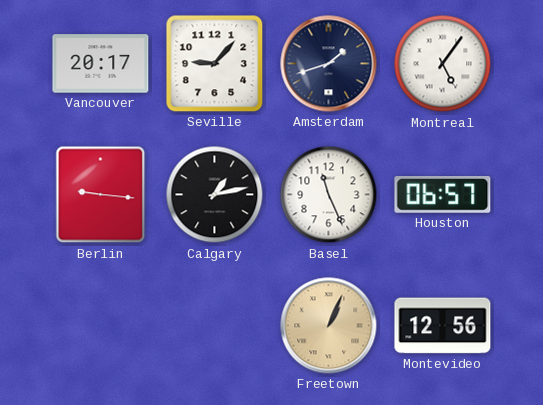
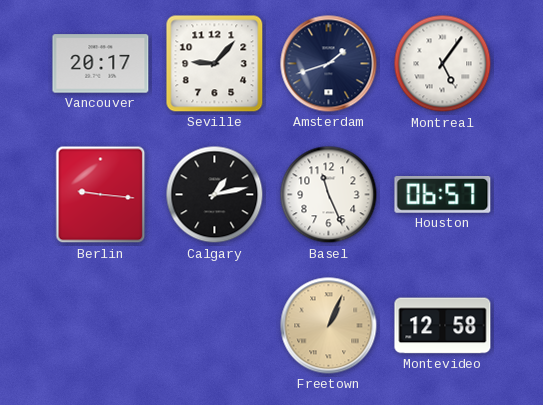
Montevideo: 12:56 -> 12:58 (443, 326)
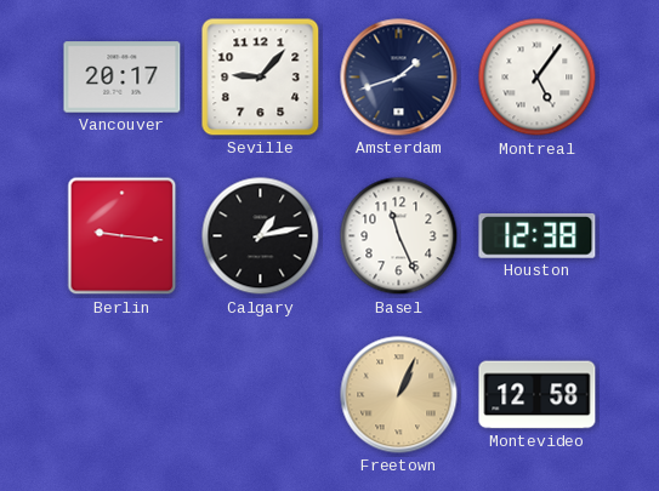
Houston: 06:57 -> 12:38 (538, 236)
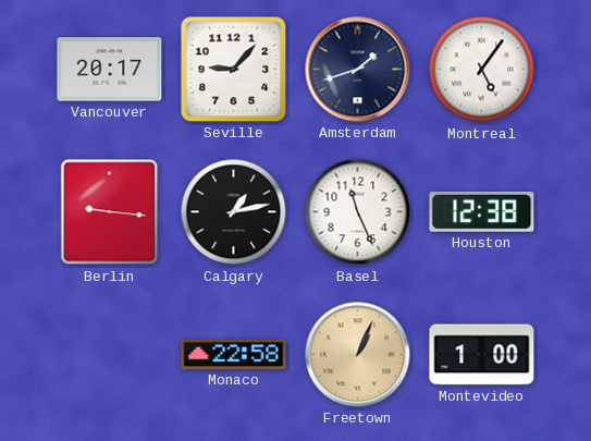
Monaco: none -> 22:58 (234, 354)
Montevideo: 12:58 -> 1:00 (482, 355)
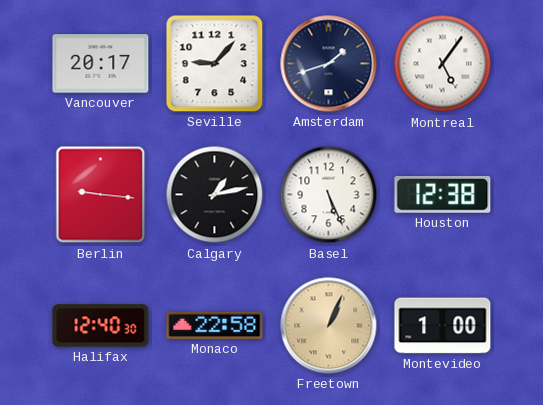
Basel: 11:26 -> 5:26 (329, 195)
Halifax: none -> 12:40 (101, 326)
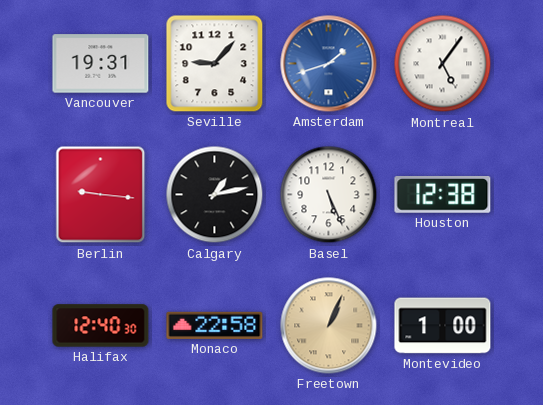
Vancouver: 20:17 -> 19:31 (101, 64)
Amsterdam dial: navy -> blue (329, 64)
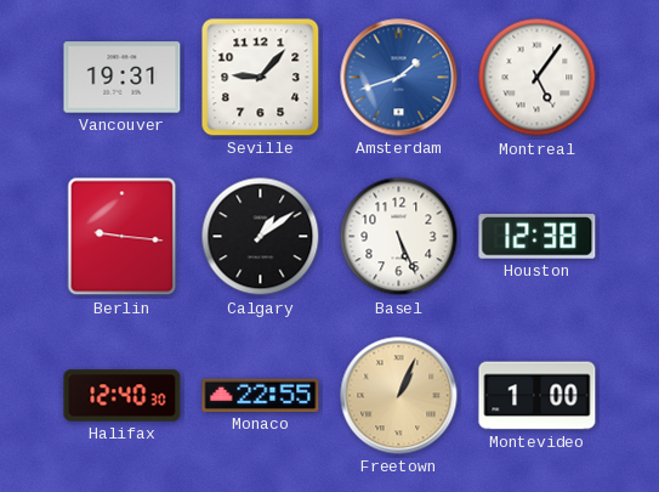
Calgary: 1:13 -> 1:09 (261, 237)
Monaco: 22:58 -> 22:55 (261, 395)
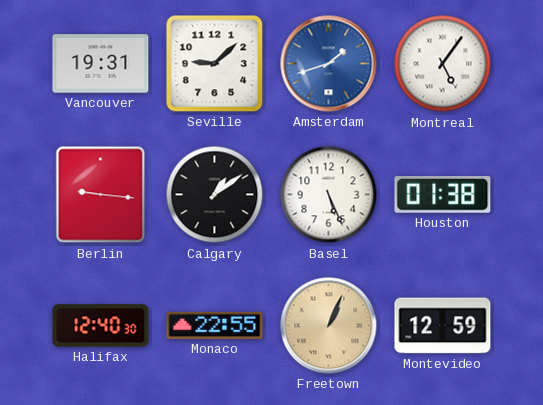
Seville: 9:07 -> 9:08 (215, 64)
Houston: 12:38 -> 01:38 (443, 195)
Montevideo: 1:00 -> 12:59 (443, 326)
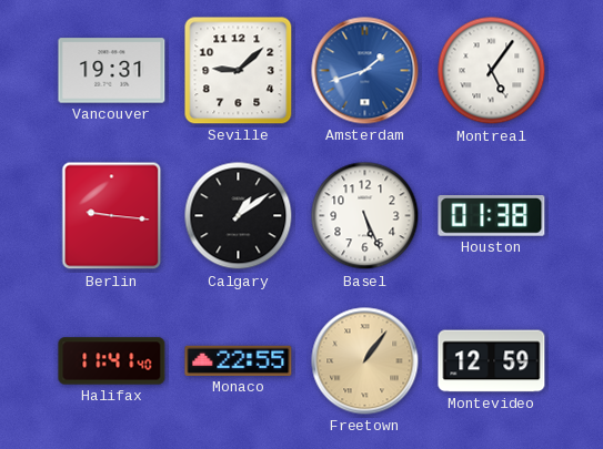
Halifax: 12:40 -> 11:41 (112, 361)
Freetown: 1:04 -> 1:06 (365, 361)
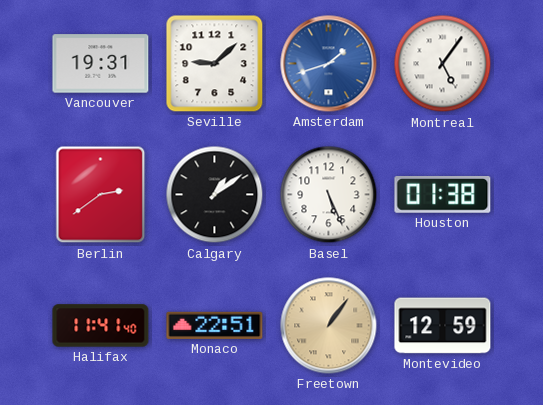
Berlin: 9:16 -> 2:39 (101, 195)
Monaco: 22:55 -> 22:51 (215, 325)
